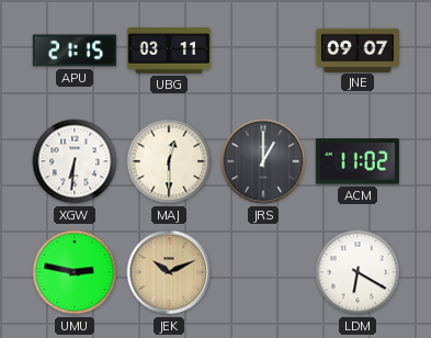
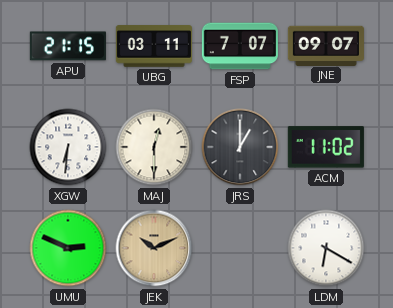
FSP: none -> 7:07 (240, 46)
UMU: 2:47 -> 2:49 (68, 248)
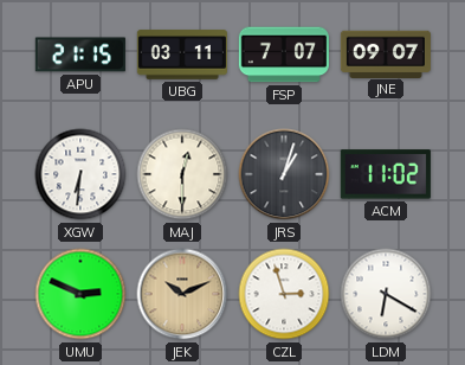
JRS: 1:00 -> 1:03 (284, 174)
CZL: none -> 2:57 (284, 294)
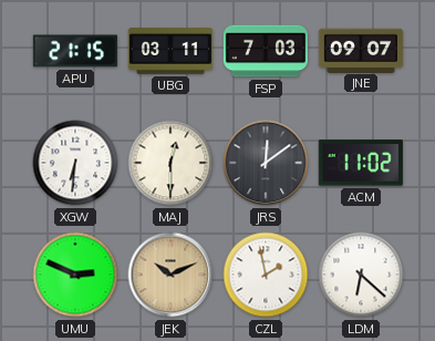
FSP: 7:07 -> 7:03 (266, 51)
JRS: 1:03 -> 12:09 (266, 163)
CZL: 2:57 -> 1:58 (266, 275)
LDM: 6:20 -> 6:22 (361, 275)
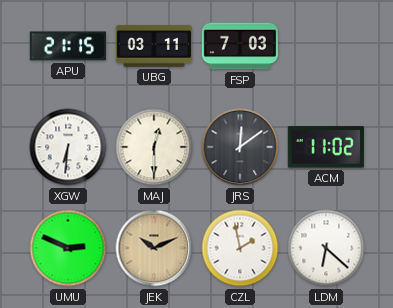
JNE: 09:07 -> none (361, 50)
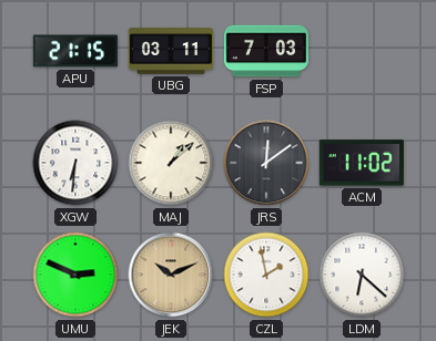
MAJ: 12:30 -> 1:08 (171, 163)
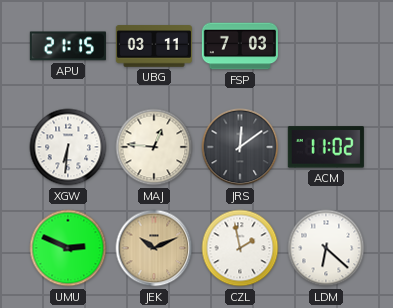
MAJ: 1:08 -> 12:46 (154, 147)
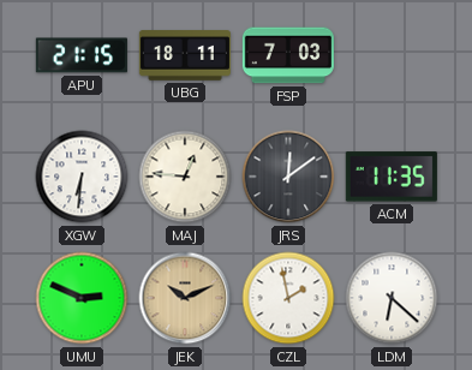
UBG: 03:11 -> 18:11 (185, 55)
ACM: 11:02 -> 11:35 (392, 177)
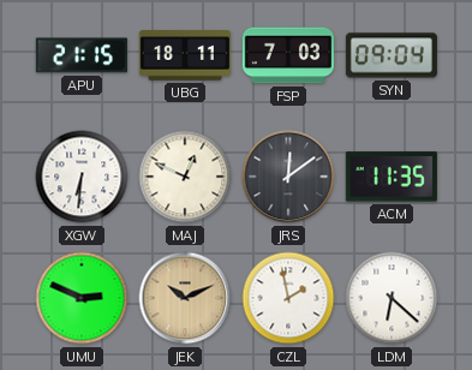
SYN: none -> 09:04 (392, 55)
MAJ: 12:46 -> 12:49 (185, 177)
